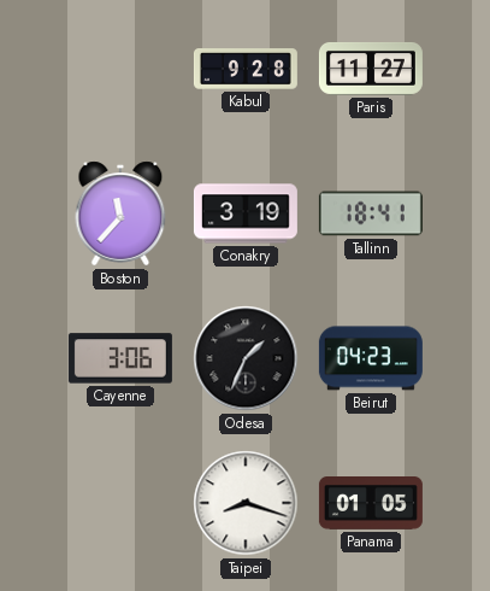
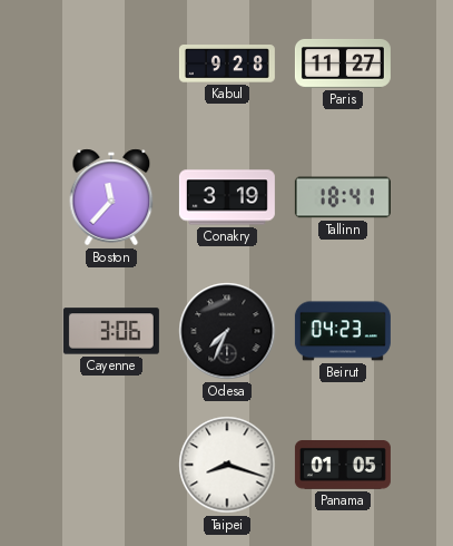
Odesa: 1:34 -> 7:34 (227, 331)
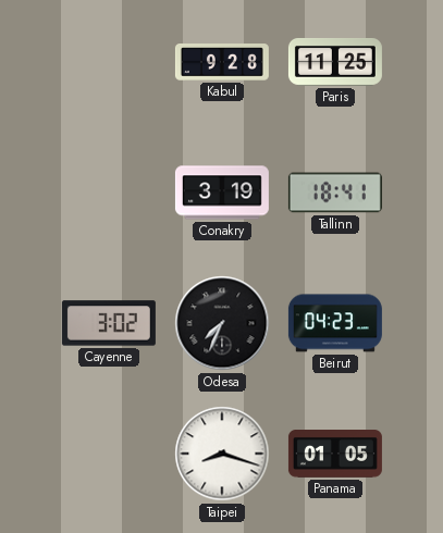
Paris: 11:27 -> 11:25 (335, 62)
Boston: 11:37 -> none (111, 197)
Cayenne: 3:06 -> 3:02 (109, 323)
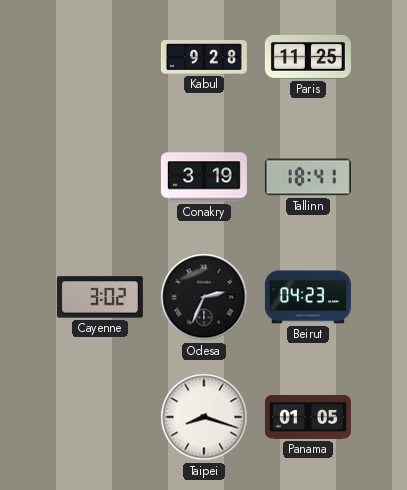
Odesa: 7:34 -> 2:34 (204, 297)
